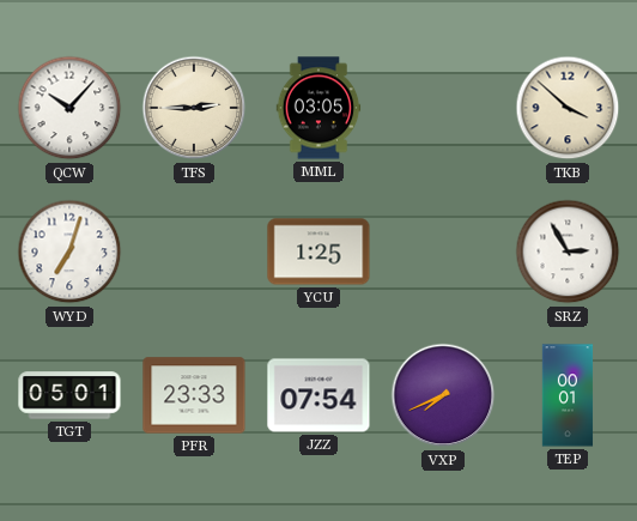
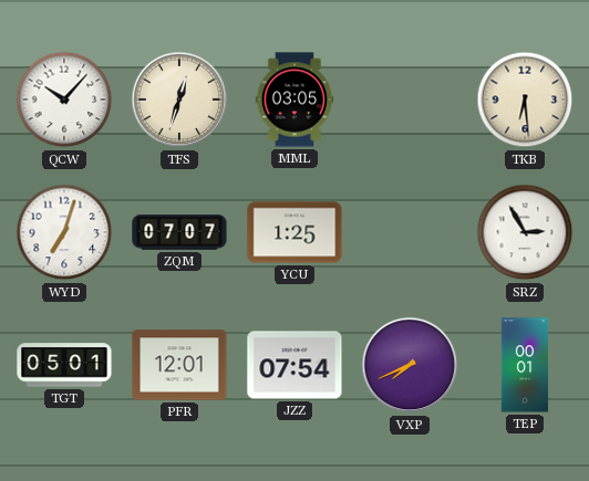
TFS: 2:45 -> 12:33 (179, 100)
TKB: 3:52 -> 6:29 (525, 100)
ZQM: none -> 07:07 (179, 232)
PFR: 23:33 -> 12:01 (179, 365)
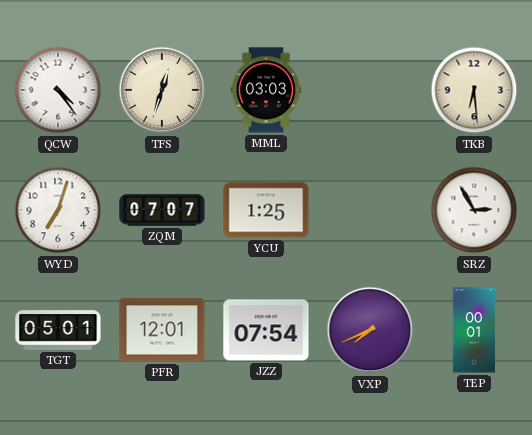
QCW: 10:07 -> 4:24 (58, 90)
MML: 03:05 -> 03:03 (266, 90)
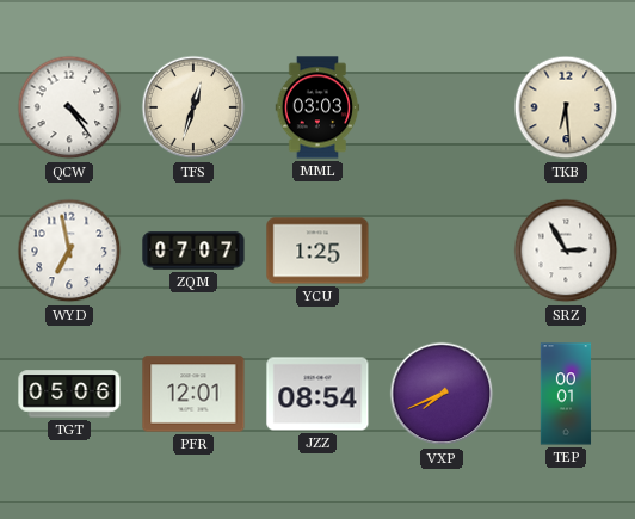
WYD: 7:03 -> 6:58 (69, 251)
TGT: 05:01 -> 05:06 (69, 394)
JZZ: 07:54 -> 08:54 (317, 394)
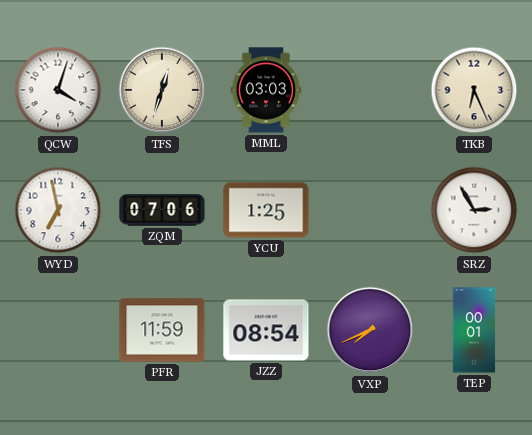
QCW: 4:24 -> 4:03 (58, 90)
TKB: 6:29 -> 6:26 (474, 90)
ZQM: 07:07 -> 07:06 (162, 210)
TGT: 05:06 -> none (69, 394)
PFR: 12:01 -> 11:59 (162, 330)
